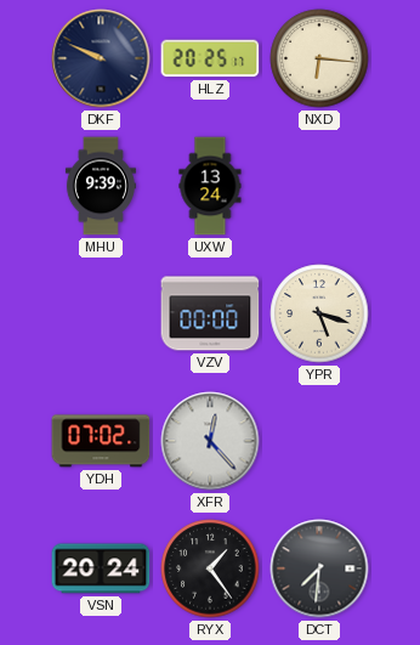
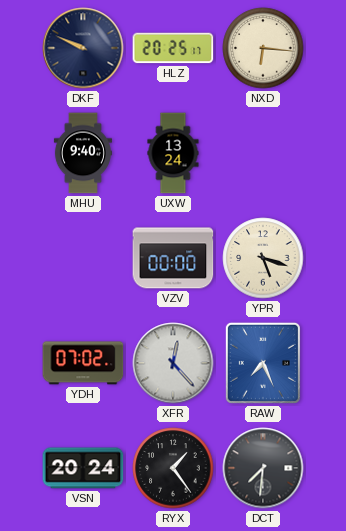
MHU: 9:39 -> 9:40 (83, 153)
RAW: none -> 7:26 (263, 363)
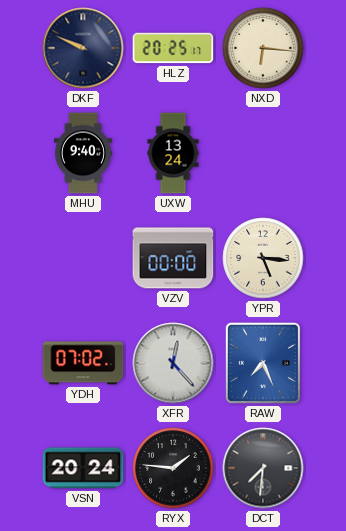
YPR: 5:18 -> 5:16 (263, 258)
RYX: 1:24 -> 1:46 (173, 468)
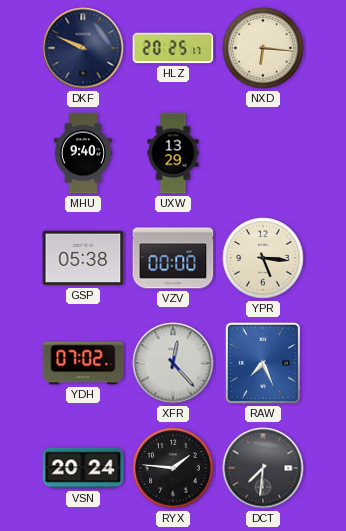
UXW: 13:24 -> 13:29 (173, 153)
GSP: none -> 05:38 (83, 258)
